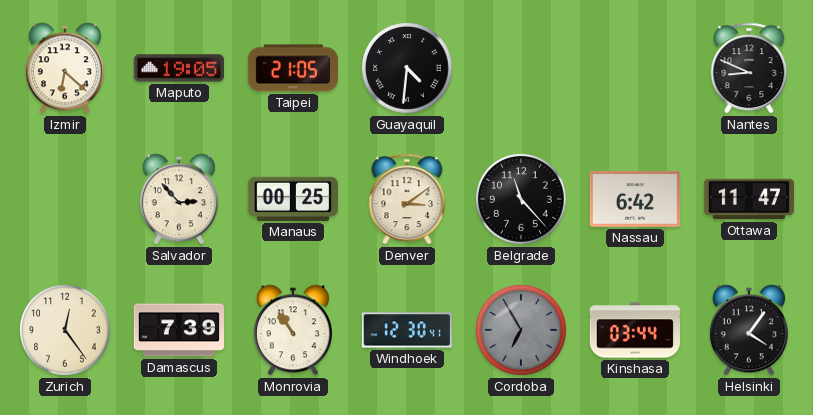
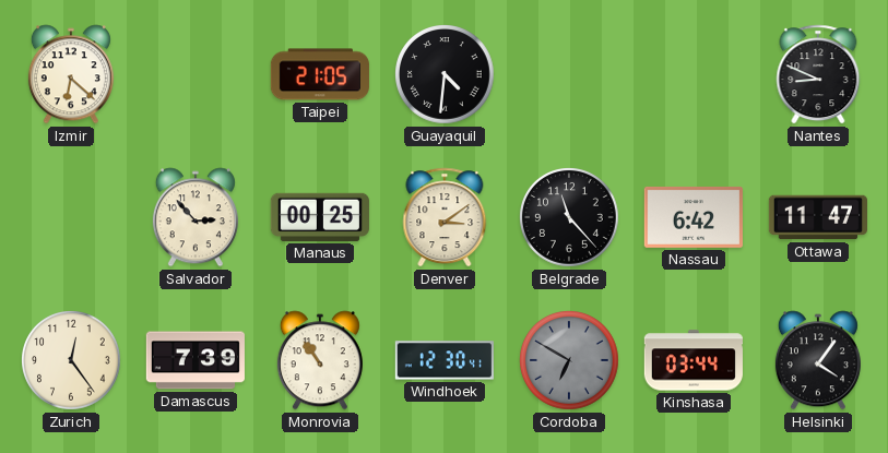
Maputo: 19:05 -> none (179, 68)
Cordoba: 6:55 -> 6:50 (570, 361)
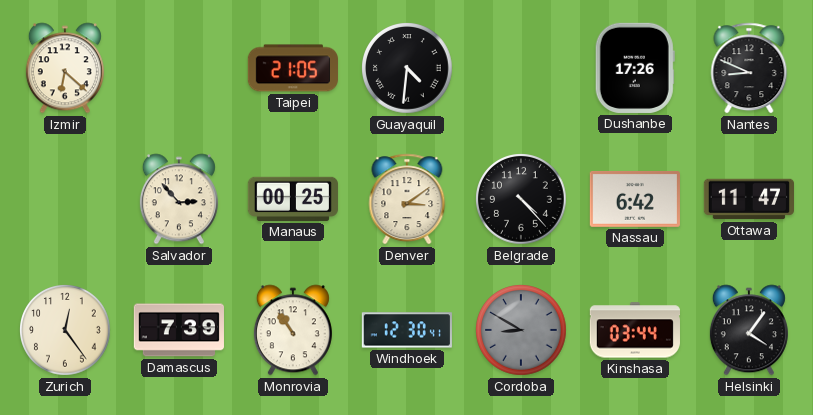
Dushanbe: none -> 17:26 (635, 68)
Belgrade: 11:23 -> 4:23 (522, 200)
Cordoba: 6:50 -> 8:50 (522, 331)
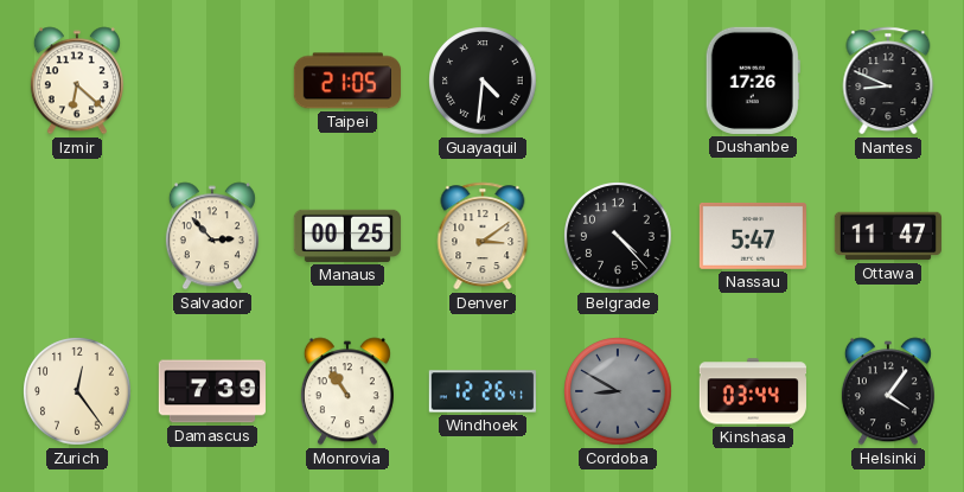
Nassau: 6:42 -> 5:47 (753, 236)
Windhoek: 12:30 -> 12:26 (483, 391)
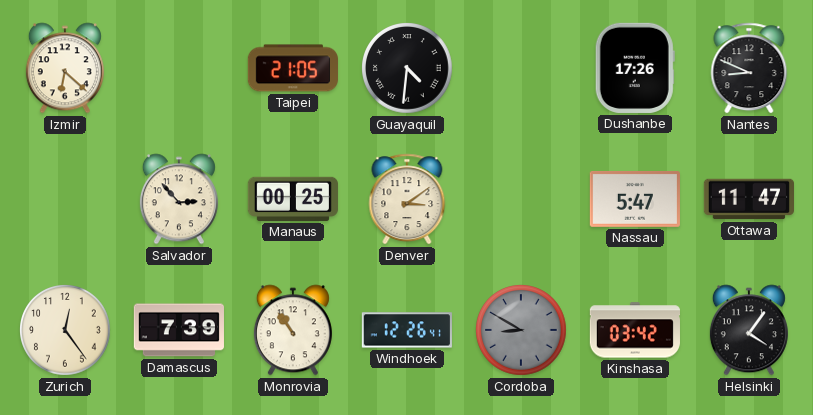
Belgrade: 4:23 -> none (619, 237)
Kinshasa: 03:44 -> 03:42 (635, 330)
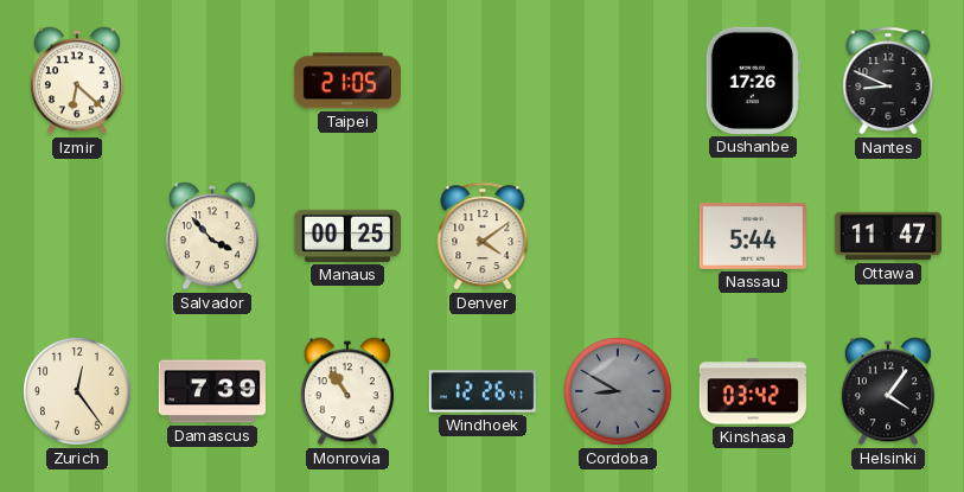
Guayaquil: 4:31 -> none (408, 69)
Salvador: 2:53 -> 3:53 (212, 236)
Denver: 3:09 -> 4:09 (483, 236)
Nassau: 5:47 -> 5:44 (753, 236)
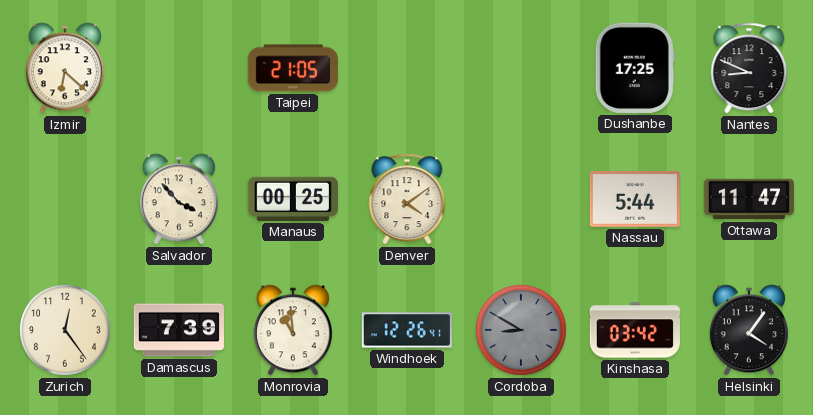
Dushanbe: 17:26 -> 17:25 (635, 68)
Monrovia: 10:54 -> 10:59 (293, 330)
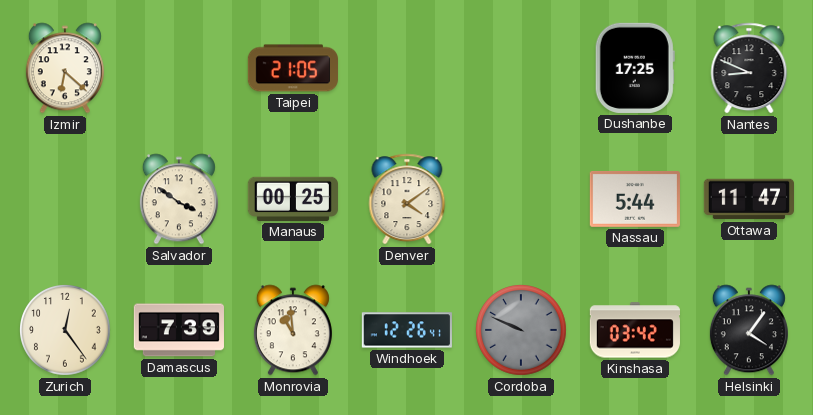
Salvador: 3:53 -> 3:51 (179, 199)
Cordoba: 8:50 -> 9:49 (522, 331)
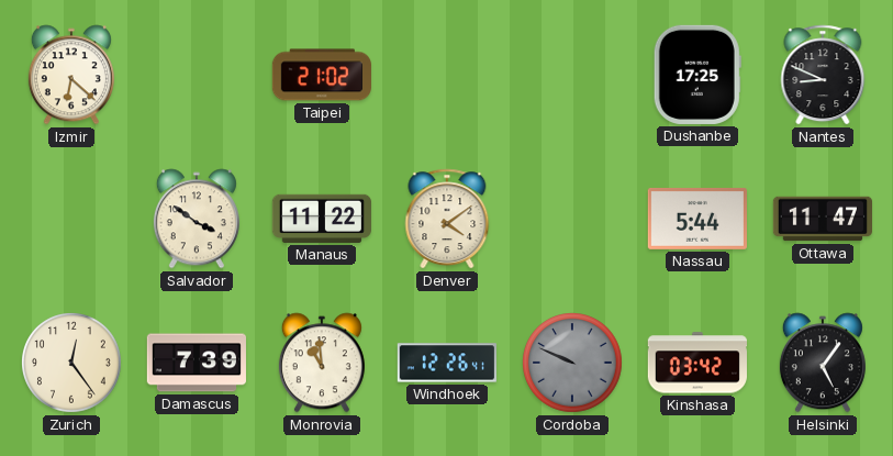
Taipei: 21:05 -> 21:02 (322, 75)
Manaus: 00:25 -> 11:22 (322, 219)
Helsinki: 4:06 -> 5:06 (823, 363)
